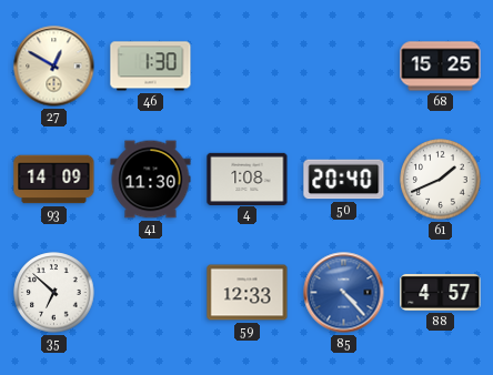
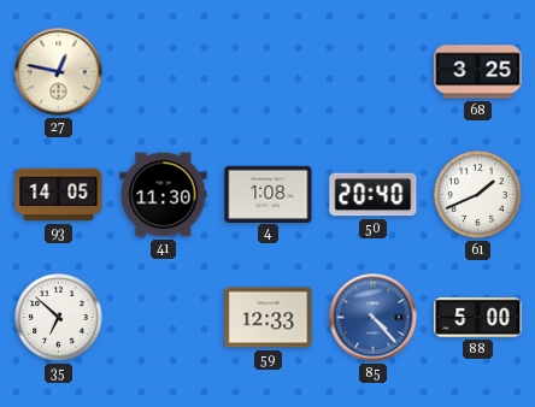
27: 12:50 -> 12:47 (59, 72)
46: 1:30 -> none (151, 67)
68: 15:25 -> 3:25 (478, 72)
93: 14:09 -> 14:05 (59, 195)
88: 4:57 -> 5:00 (478, 317)
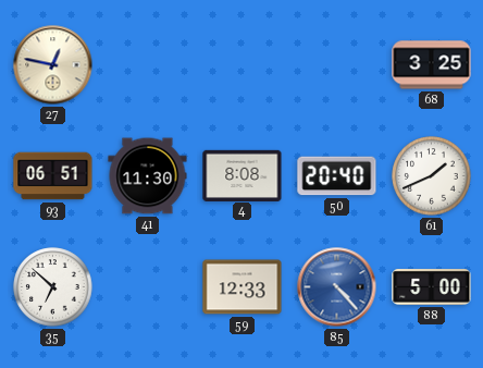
93: 14:05 -> 06:51 (53, 176)
4: 1:08 -> 8:08 (243, 175)
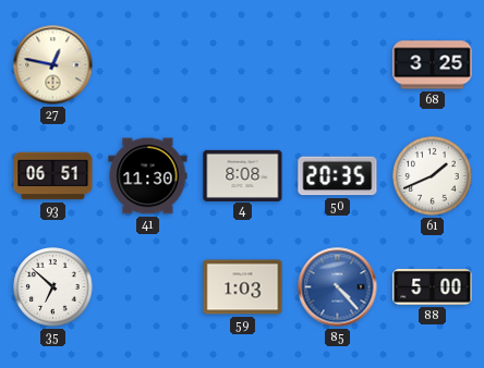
50: 20:40 -> 20:35 (338, 176)
59: 12:33 -> 1:03 (243, 287)
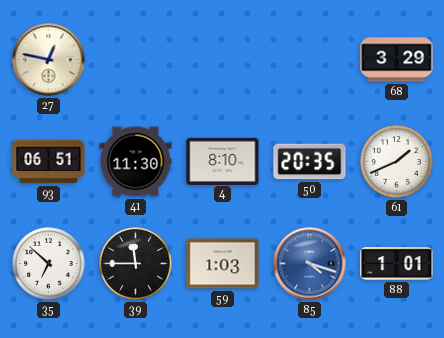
68: 3:25 -> 3:29 (397, 60)
4: 8:08 -> 8:10 (223, 161)
39: none -> 11:45 (136, 264)
85: 4:23 -> 4:18 (310, 264)
88: 5:00 -> 1:01 (397, 263)
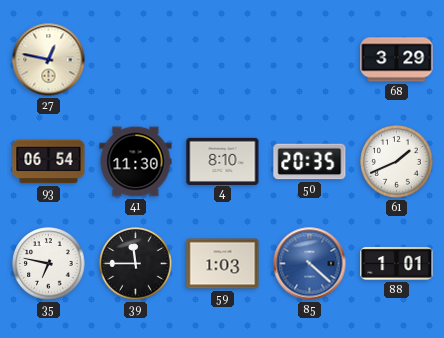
93: 06:51 -> 06:54 (49, 162)
35: 6:52 -> 6:47 (49, 264)
85: 4:18 -> 4:22 (310, 264)
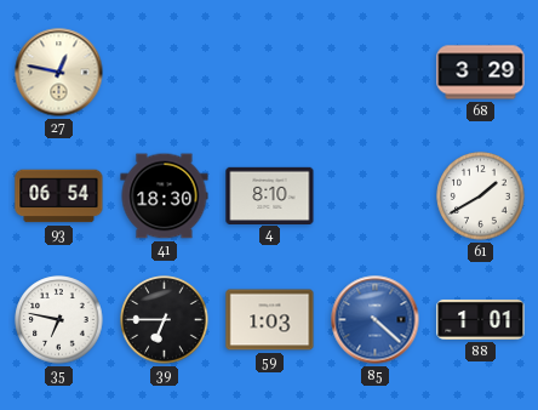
41: 11:30 -> 18:30 (165, 197)
50: 20:35 -> none (310, 162)
61: 1:41 -> 1:40 (481, 197)
39: 11:45 -> 6:45 (165, 320)
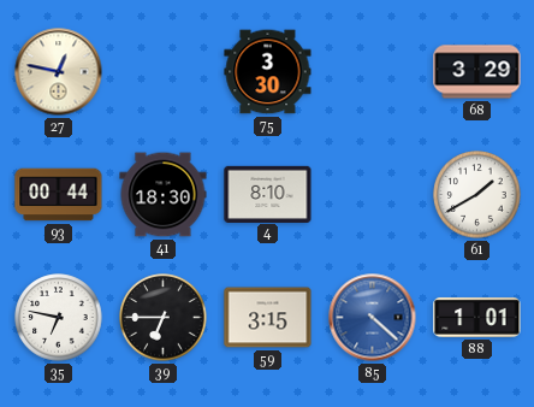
75: none -> 3:30 (268, 72)
93: 06:54 -> 00:44 (59, 195)
59: 1:03 -> 3:15 (268, 318)
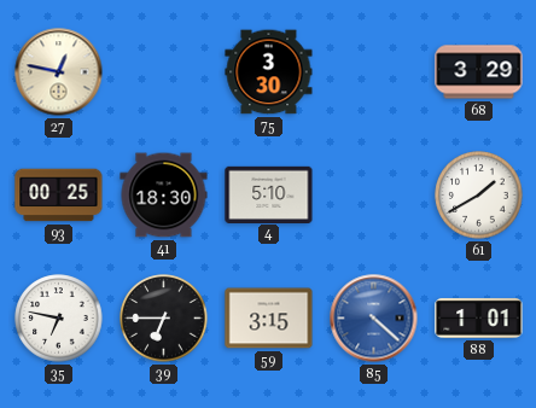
93: 00:44 -> 00:25 (59, 196)
4: 8:10 -> 5:10 (269, 194)
